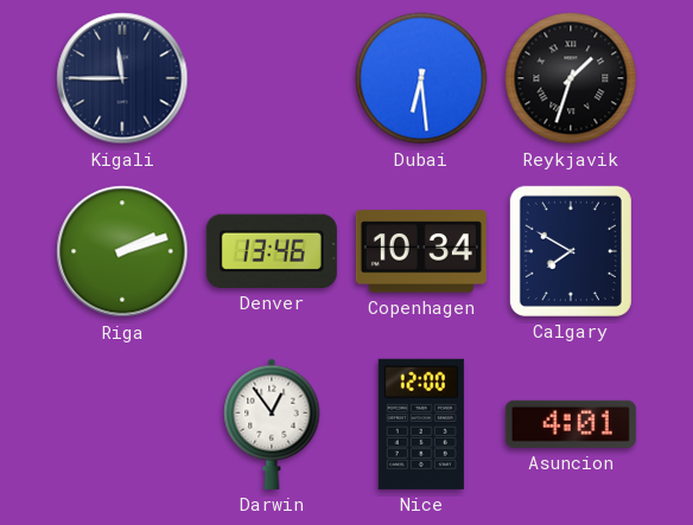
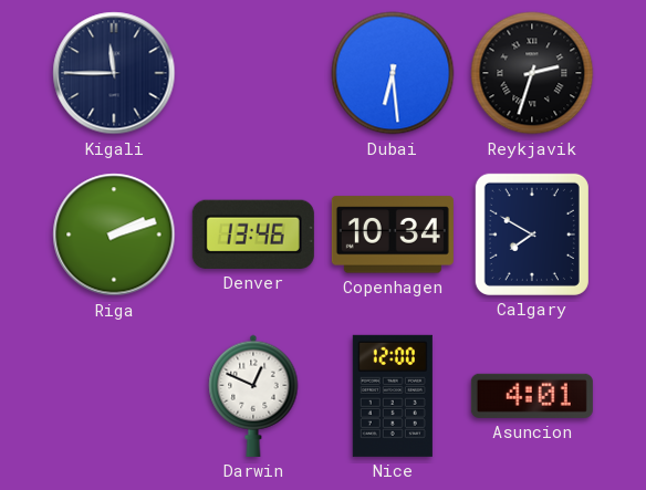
Reykjavik: 1:33 -> 2:33 (532, 73)
Darwin: 12:54 -> 12:49 (253, 396)
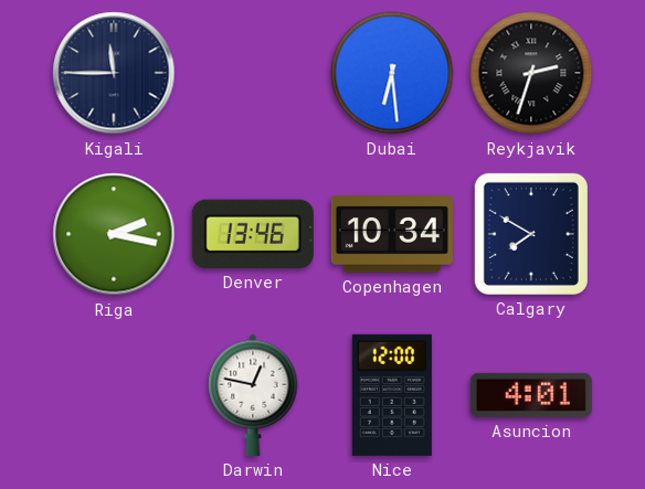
Riga: 2:12 -> 2:17 (114, 234)
Darwin: 12:49 -> 12:47 (253, 395)
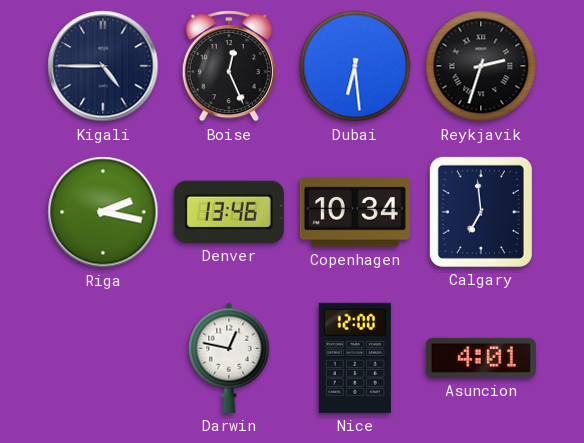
Kigali: 11:45 -> 4:45 (103, 66)
Boise: none -> 12:26 (229, 66)
Calgary: 7:50 -> 6:59 (481, 212)
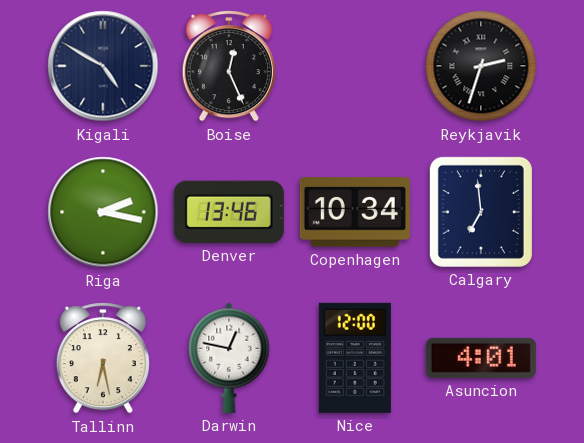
Kigali: 4:45 -> 4:50 (103, 66)
Dubai: 6:29 -> none (355, 66)
Tallinn: none -> 6:28 (103, 358)
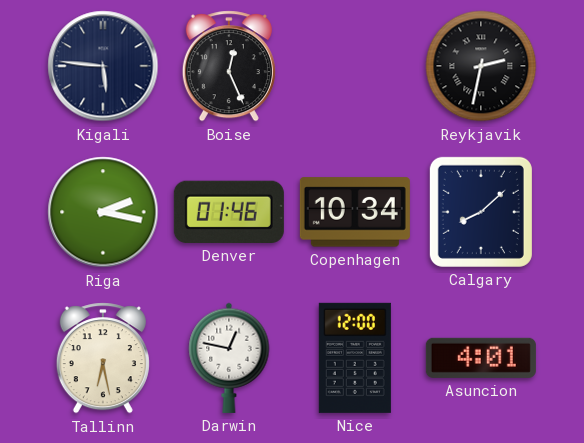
Kigali: 4:50 -> 5:46 (103, 66)
Reykjavik: 2:33 -> 2:32 (481, 66)
Denver: 13:46 -> 01:46 (229, 212)
Calgary: 6:59 -> 8:08 (481, 212)
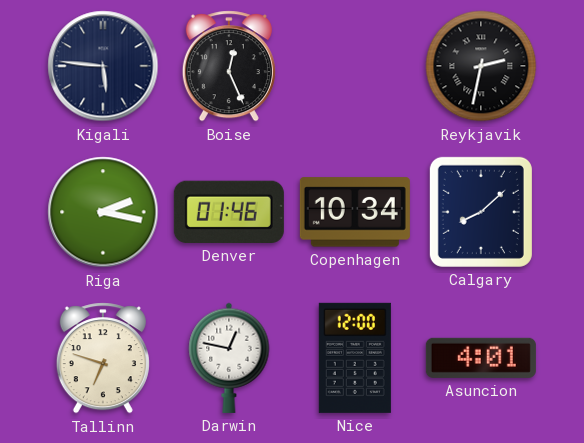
Tallinn: 6:28 -> 6:48 (103, 358)
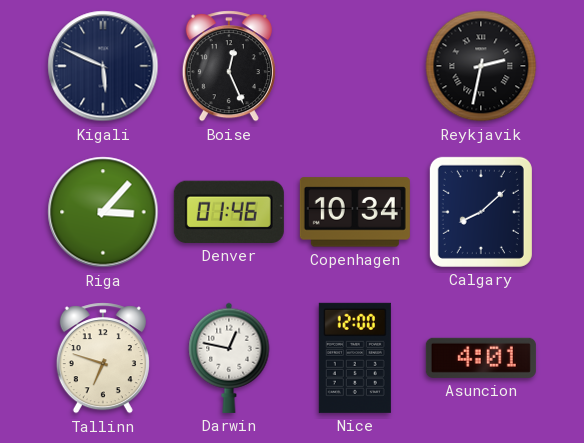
Kigali: 5:46 -> 5:49 (103, 66)
Riga: 2:17 -> 3:07 (103, 212)
